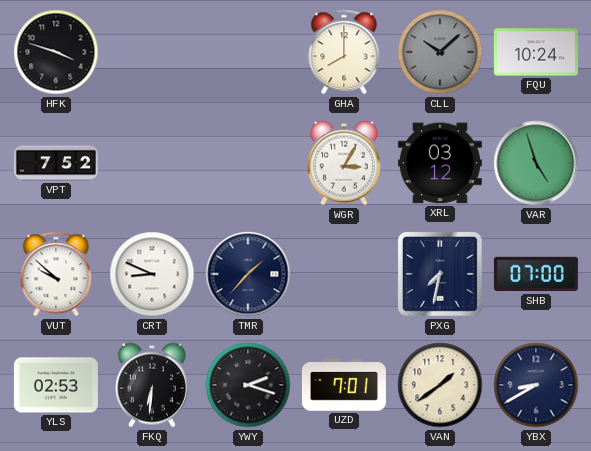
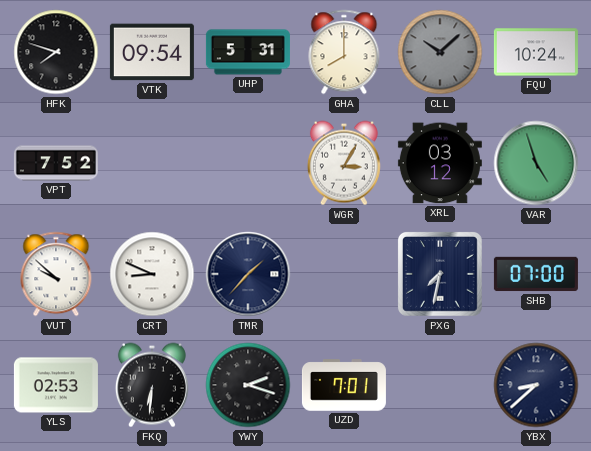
HFK: 3:48 -> 7:48 (56, 52)
VTK: none -> 09:54 (152, 52)
UHP: none -> 5:31 (248, 52)
VAN: 1:39 -> none (440, 385)
YBX: 8:40 -> 8:38 (536, 385)
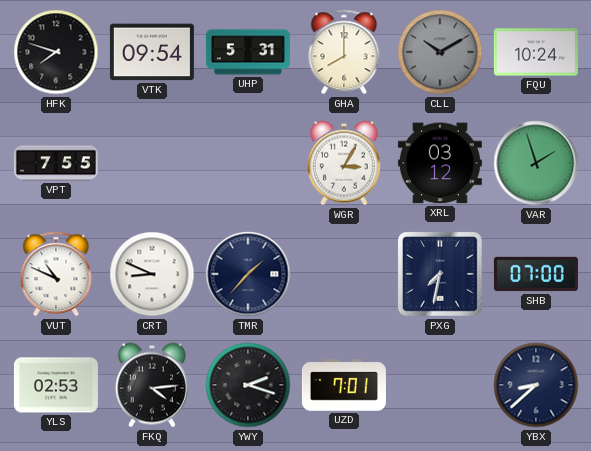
CLL: 10:08 -> 10:10 (440, 52)
VPT: 7:52 -> 7:55 (56, 163)
VAR: 4:57 -> 1:57 (536, 163)
VUT: 9:52 -> 10:49 (56, 274)
FKQ: 6:31 -> 4:14 (152, 385)
